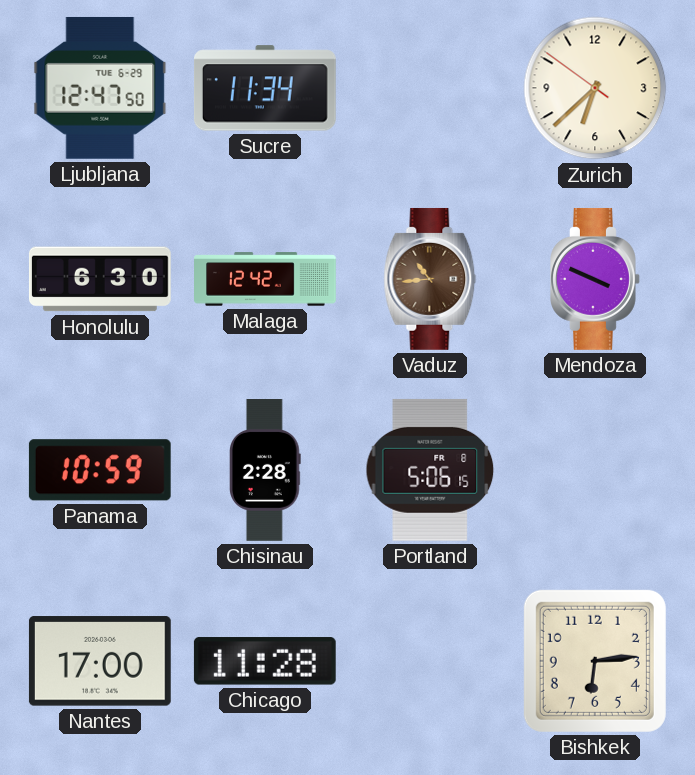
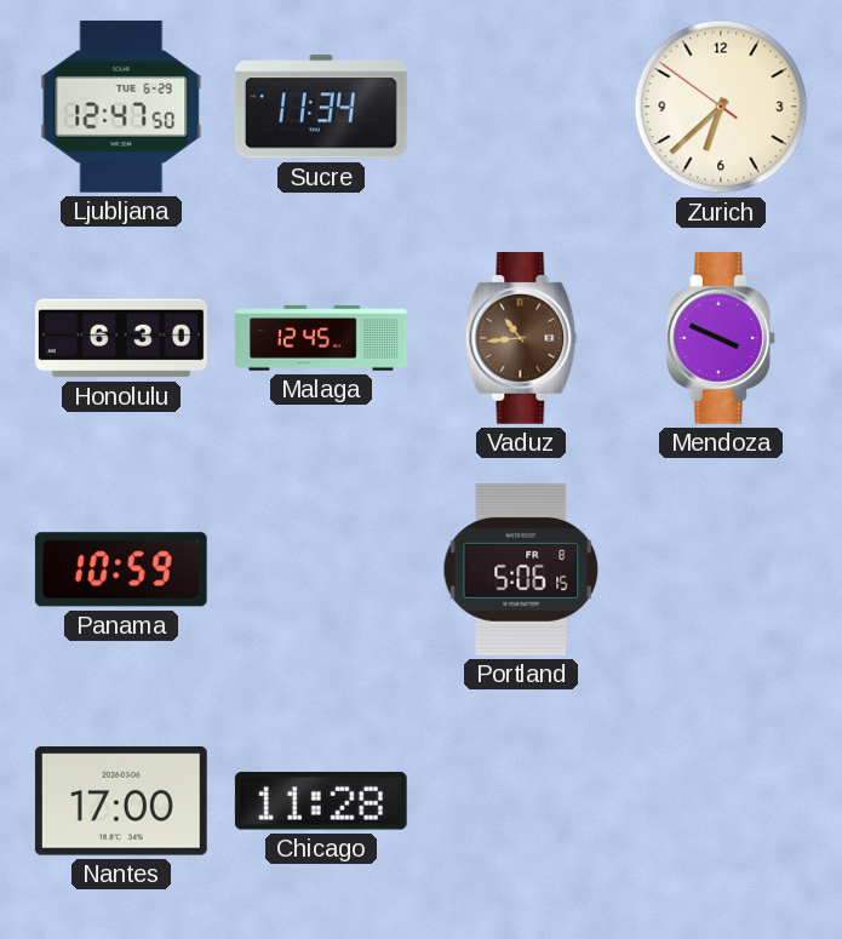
Malaga: 12:42 -> 12:45 (322, 338)
Chisinau: 2:28 -> none (266, 471)
Bishkek: 6:14 -> none (595, 661)
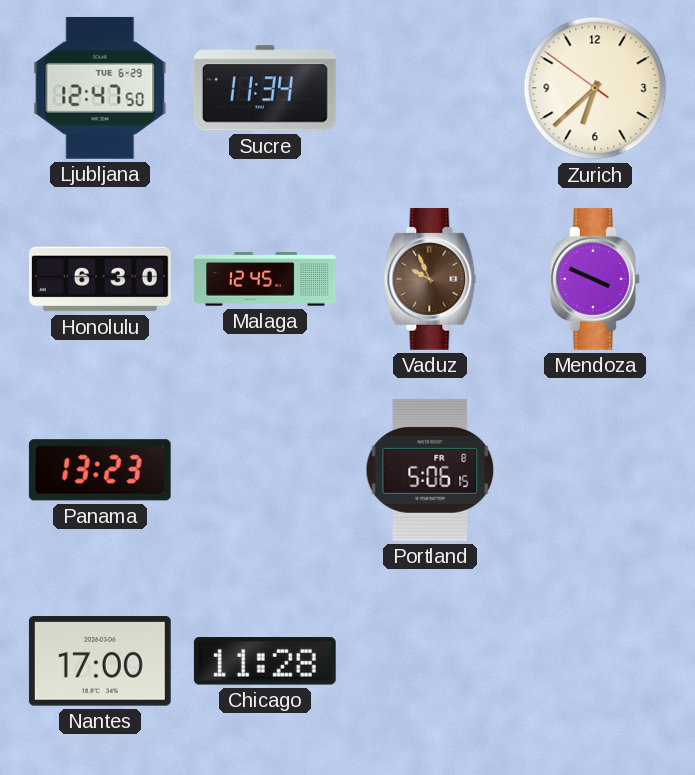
Vaduz: 10:44 -> 9:56 (430, 279)
Panama: 10:59 -> 13:23 (100, 470)
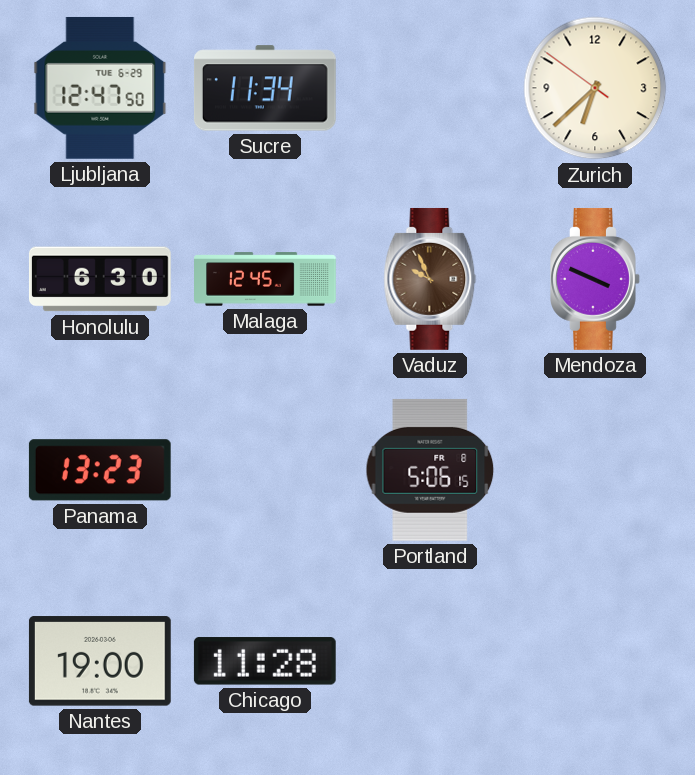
Nantes: 17:00 -> 19:00 (100, 661)
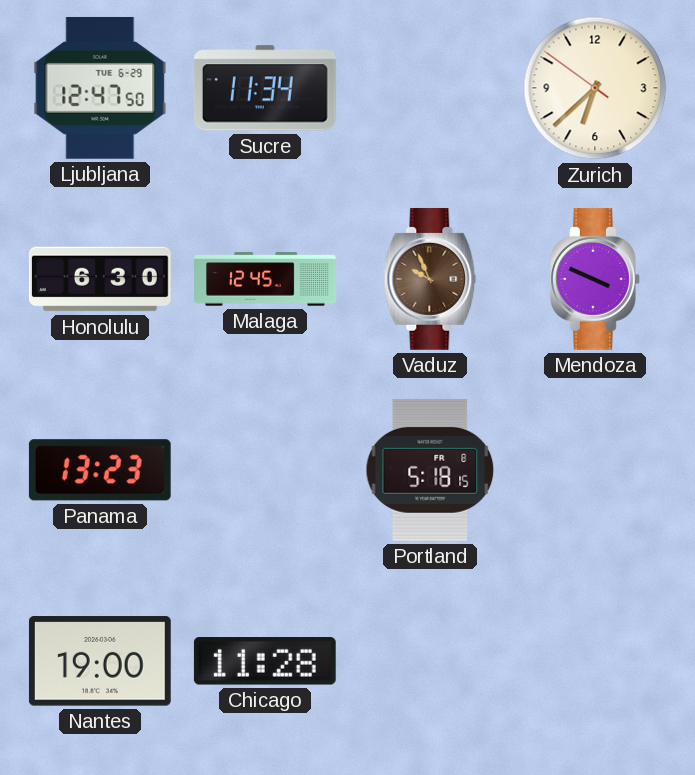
Portland: 5:06 -> 5:18 (430, 470)
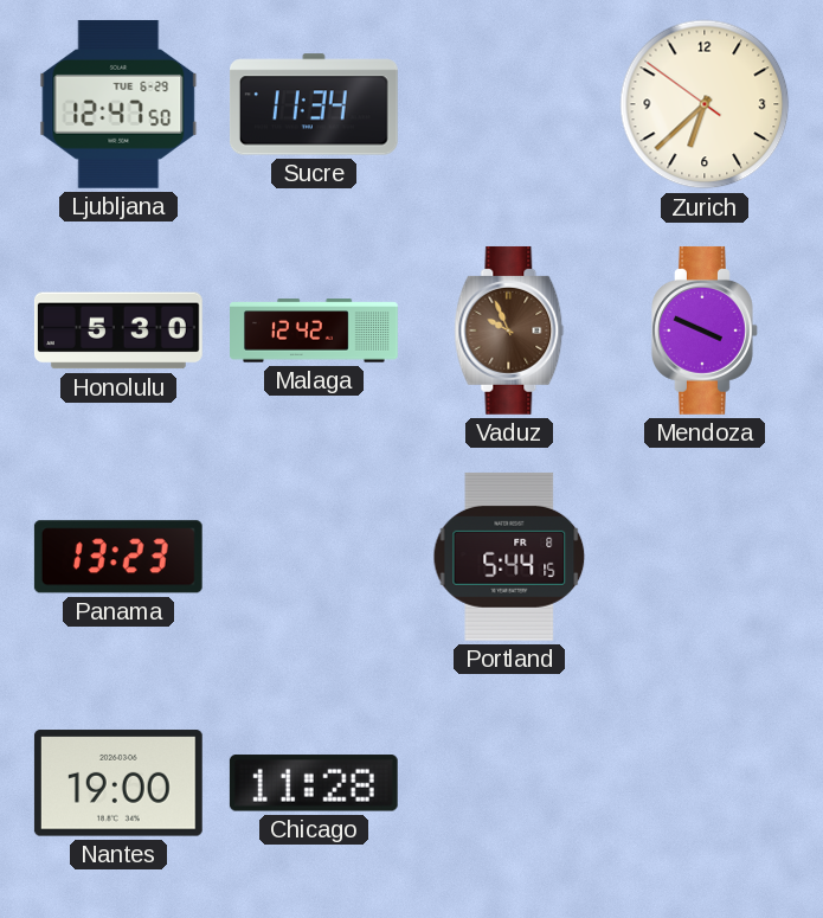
Honolulu: 6:30 -> 5:30 (118, 330)
Malaga: 12:45 -> 12:42 (315, 330)
Portland: 5:18 -> 5:44 (509, 557)
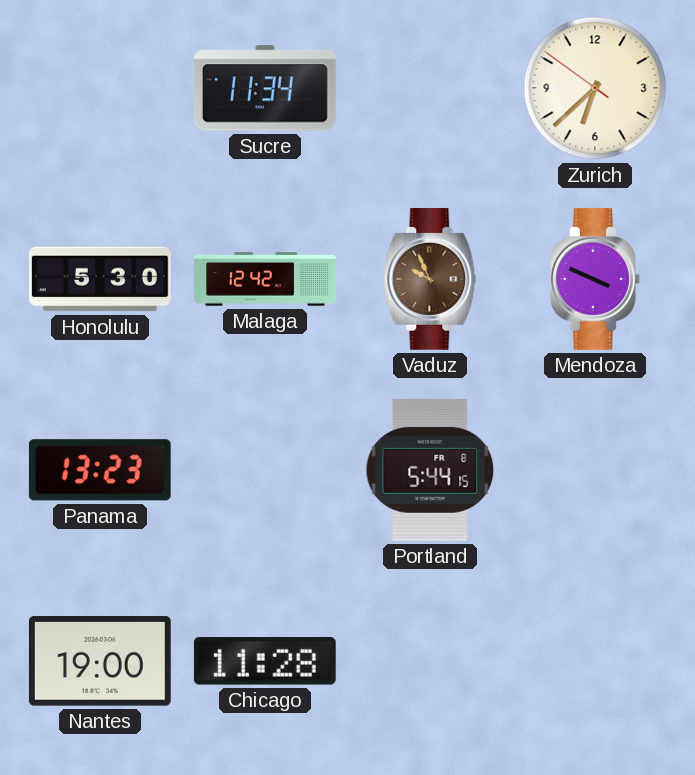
Ljubljana: 12:47 -> none (118, 104)
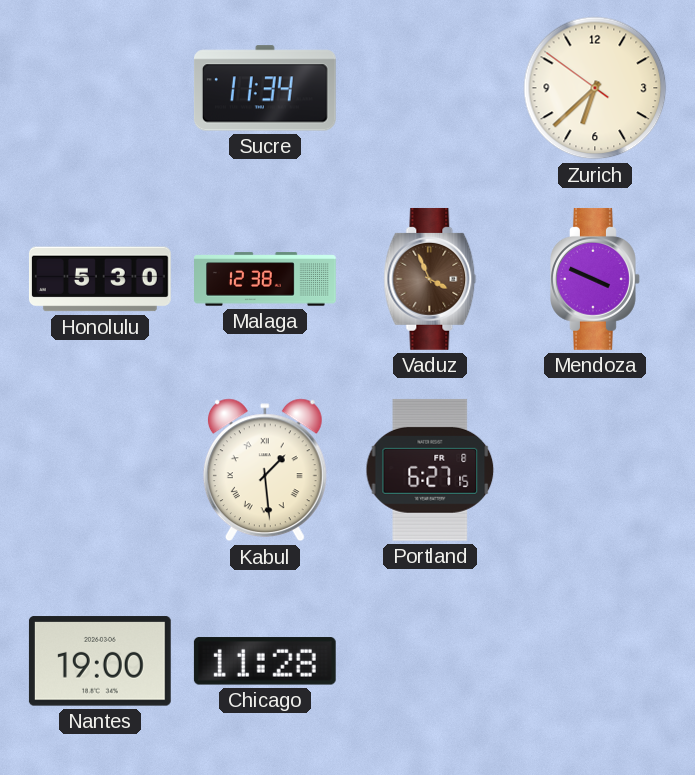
Malaga: 12:42 -> 12:38 (266, 279)
Vaduz: 9:56 -> 3:56 (430, 279)
Panama: 13:23 -> none (100, 470)
Kabul: none -> 1:29 (265, 470)
Portland: 5:44 -> 6:27 (430, 470)
